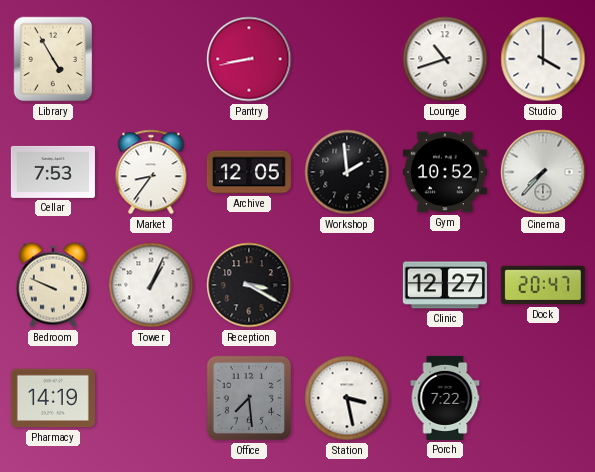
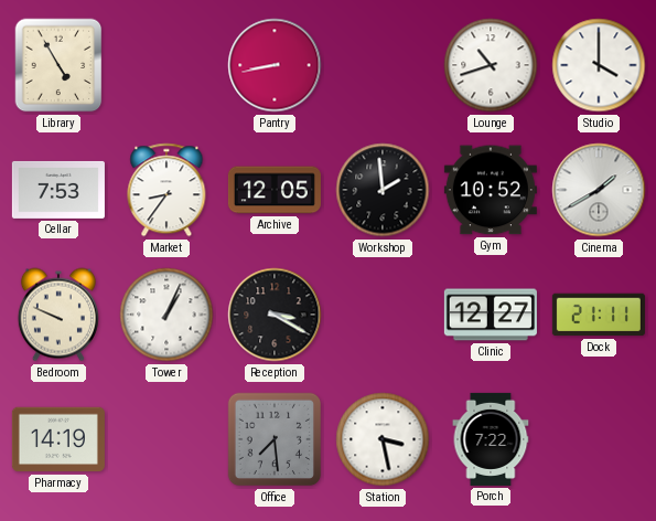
Cinema: 7:37 -> 1:40 (599, 190)
Dock: 20:47 -> 21:11 (599, 315)
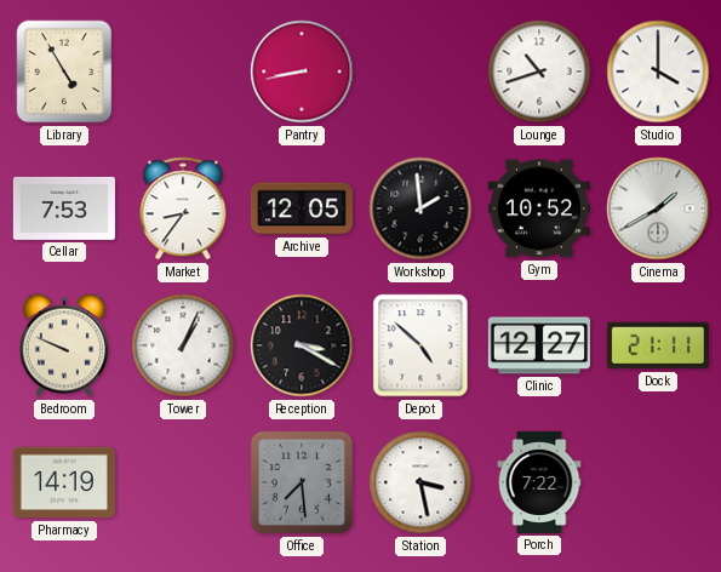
Depot: none -> 4:52 (420, 345)
